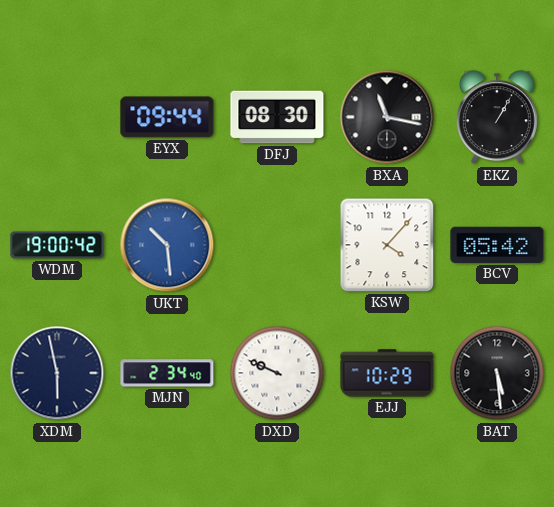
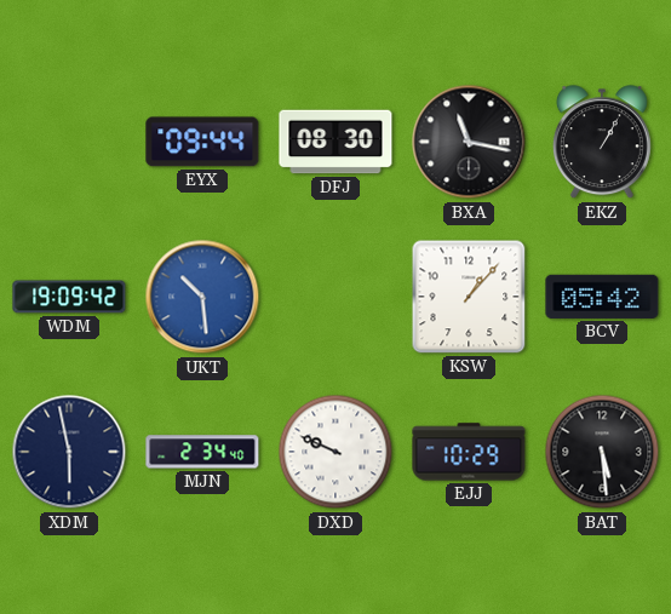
WDM: 19:00 -> 19:09 (69, 297)
KSW: 4:07 -> 1:07 (469, 297)
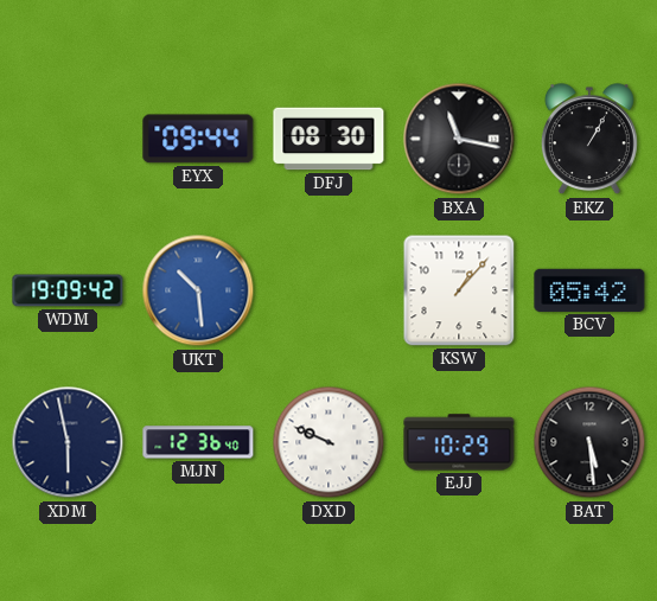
MJN: 2:34 -> 12:36 (198, 442)
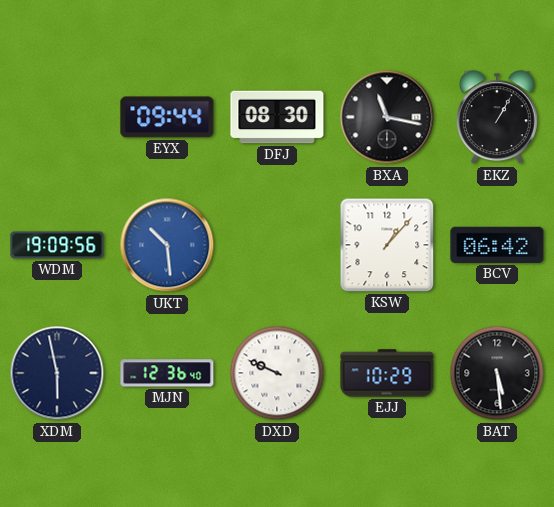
WDM: 19:09:42 -> 19:09:56 (57, 245)
BCV: 05:42 -> 06:42 (497, 245)
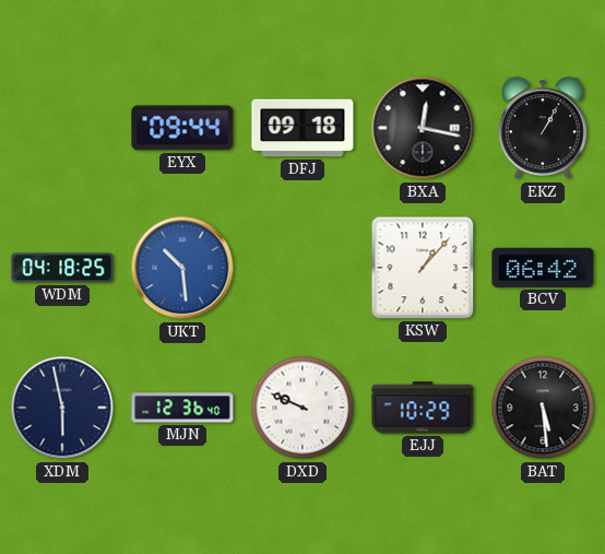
DFJ: 08:30 -> 09:18 (302, 128)
BXA: 11:17 -> 12:17 (423, 128)
WDM: 19:09 -> 04:18 (62, 268)
